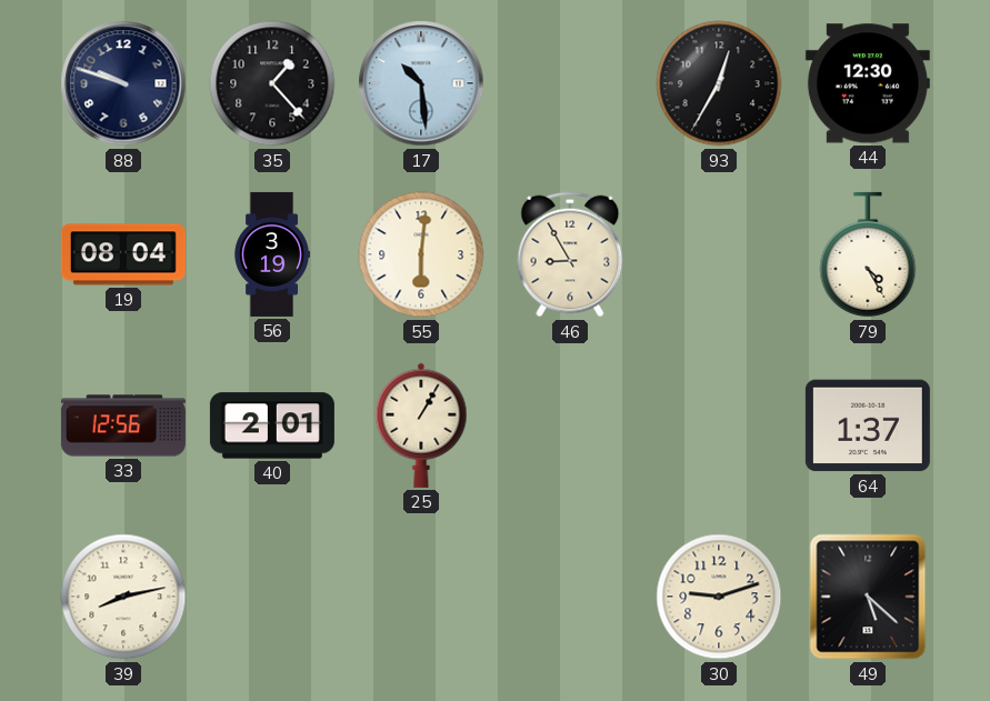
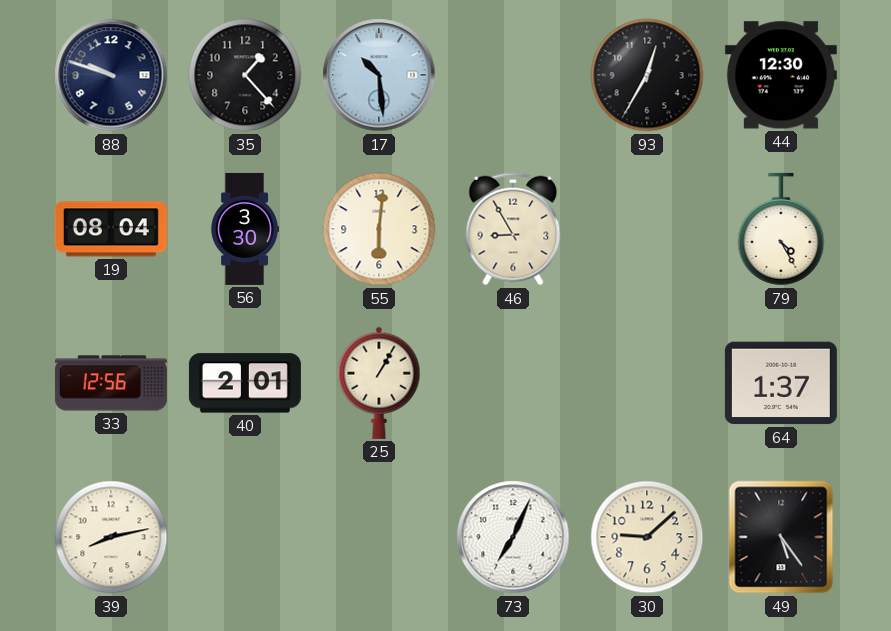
56: 3:19 -> 3:30 (244, 229)
73: none -> 7:04 (513, 537)
30: 9:12 -> 9:08 (647, 537)
49: 5:22 -> 5:24 (781, 537)
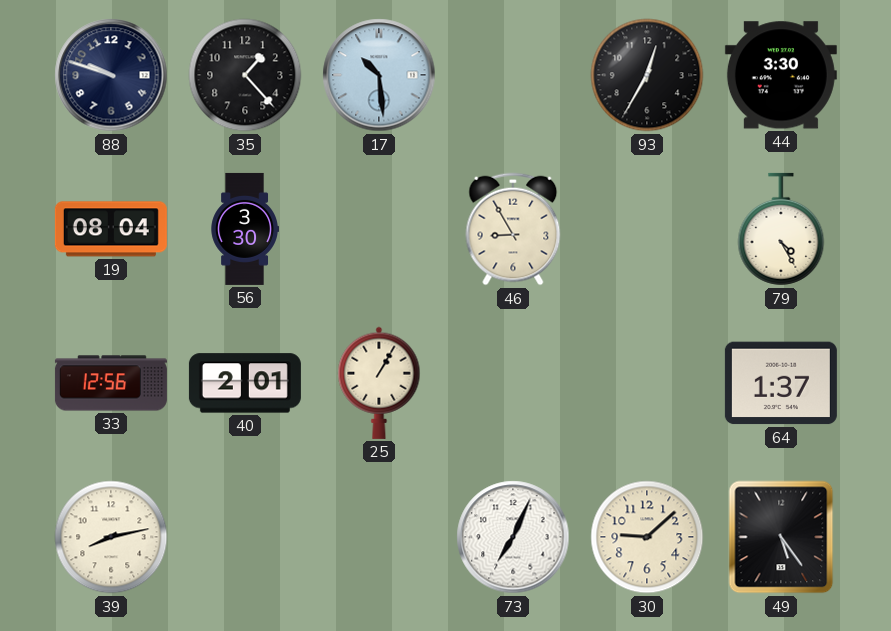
44: 12:30 -> 3:30 (781, 75)
55: 6:01 -> none (379, 229)
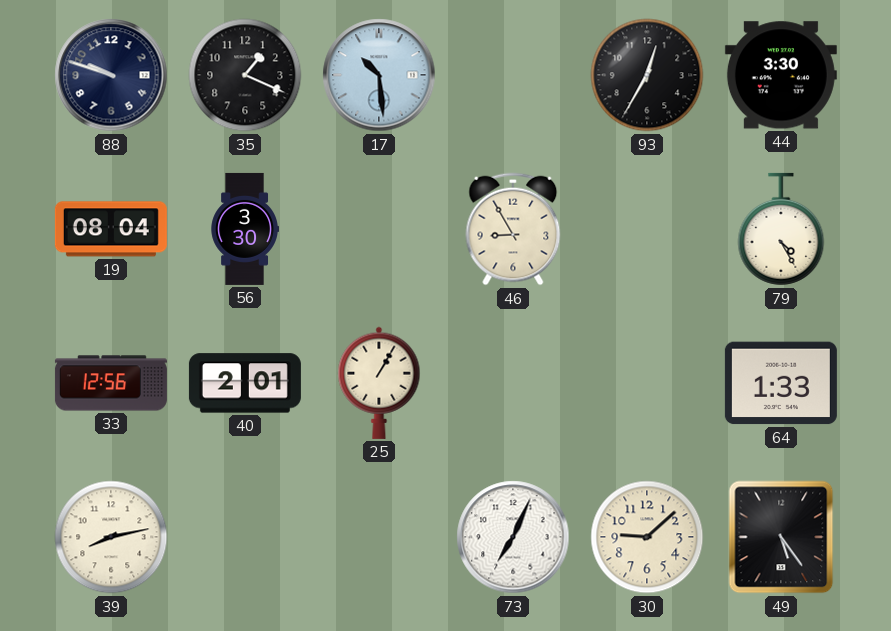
35: 1:23 -> 1:19 (245, 75)
64: 1:37 -> 1:33 (781, 383)
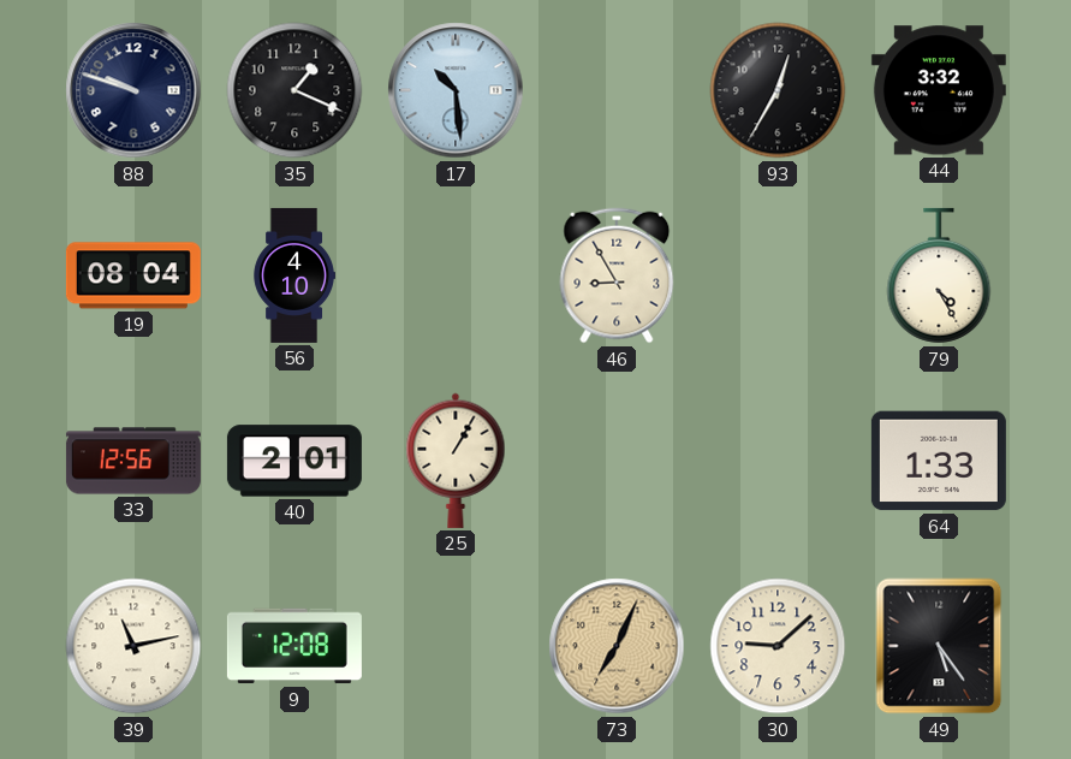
44: 3:30 -> 3:32 (939, 90)
56: 3:30 -> 4:10 (293, 275)
39: 8:13 -> 11:13 (133, 646)
9: none -> 12:08 (294, 646)
73 dial: white -> champagne (617, 646)
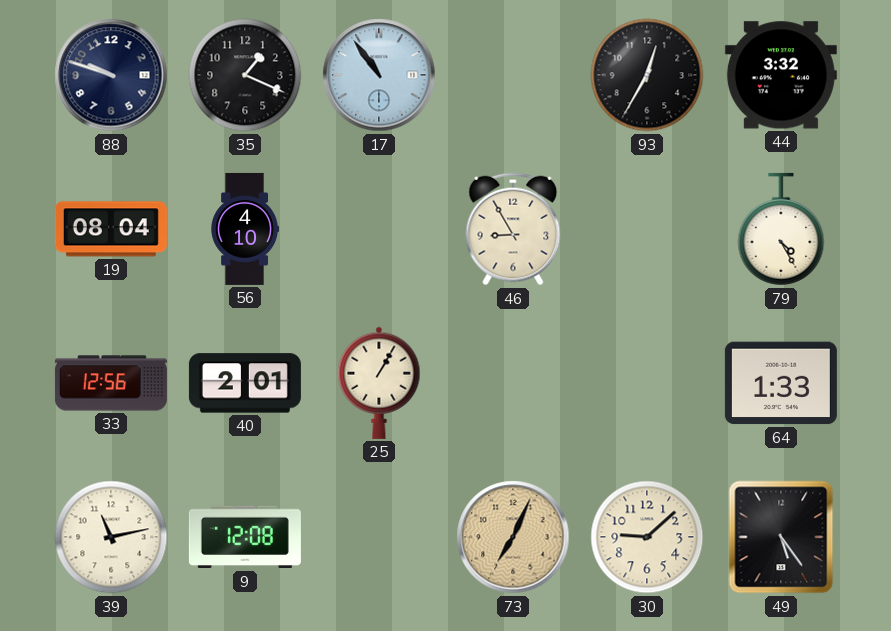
17: 10:29 -> 10:54 (379, 75)
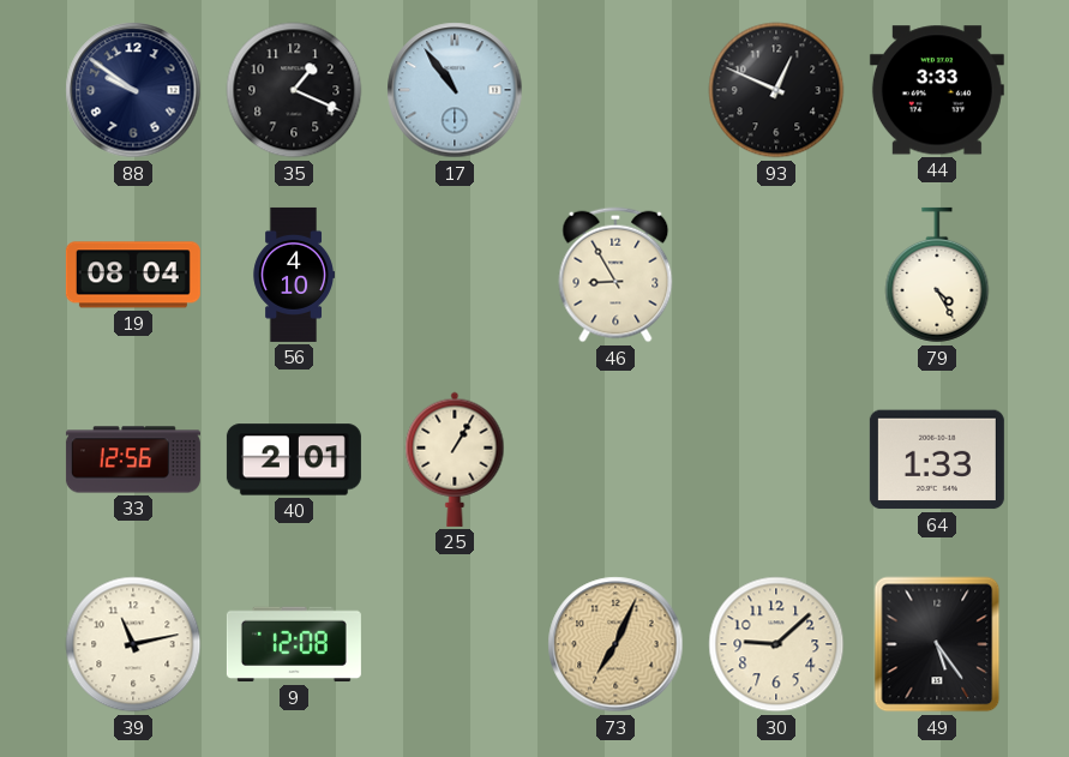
88: 9:48 -> 9:51 (133, 90)
93: 12:35 -> 12:49 (776, 90)
44: 3:32 -> 3:33 (937, 90)
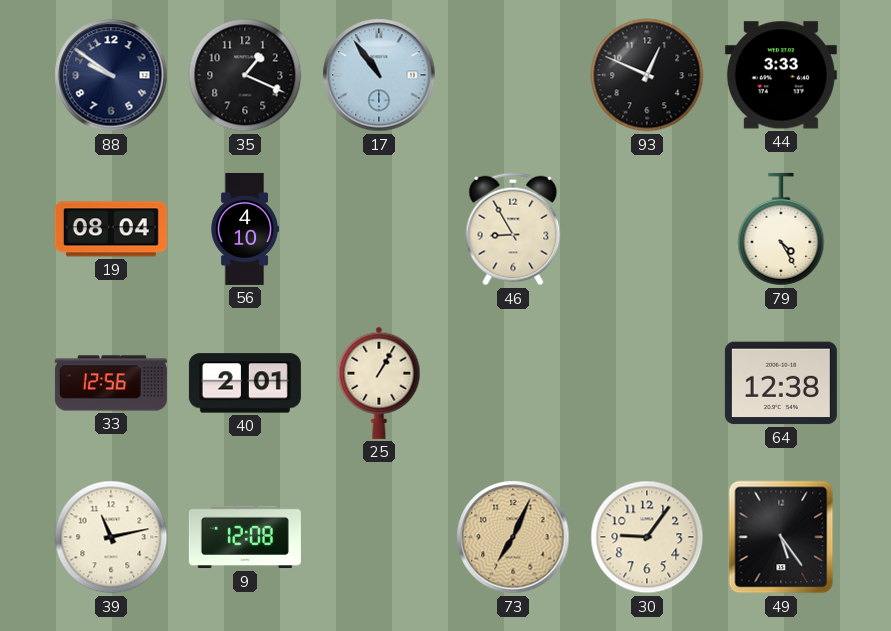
64: 1:33 -> 12:38 (781, 383)
30: 9:08 -> 9:06 (647, 537)
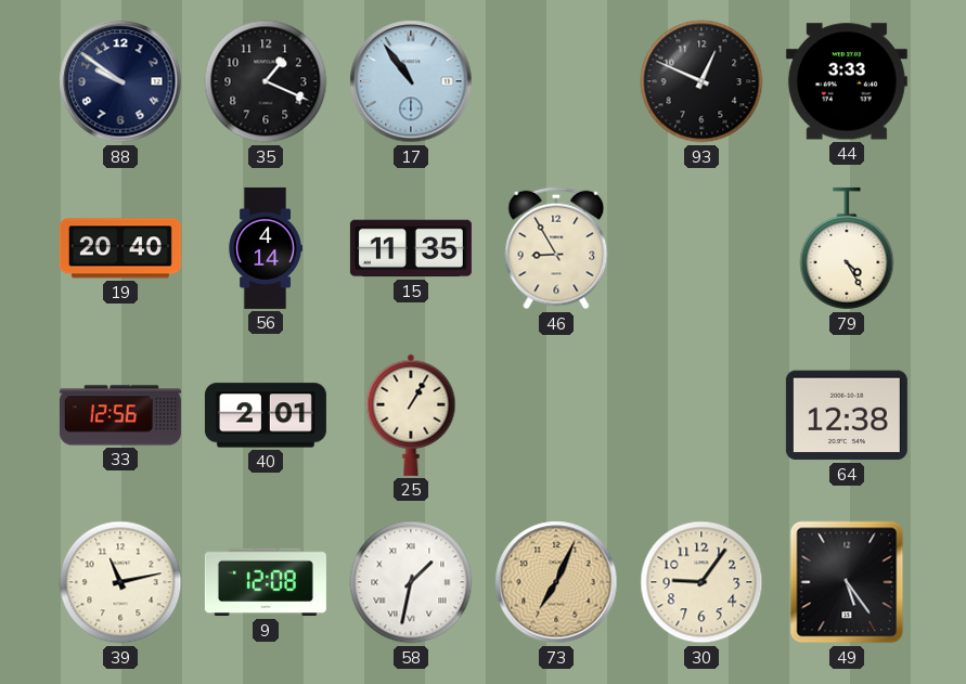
19: 08:04 -> 20:40 (120, 248)
56: 4:10 -> 4:14 (265, 248)
15: none -> 11:35 (411, 248)
58: none -> 1:32 (411, 582)
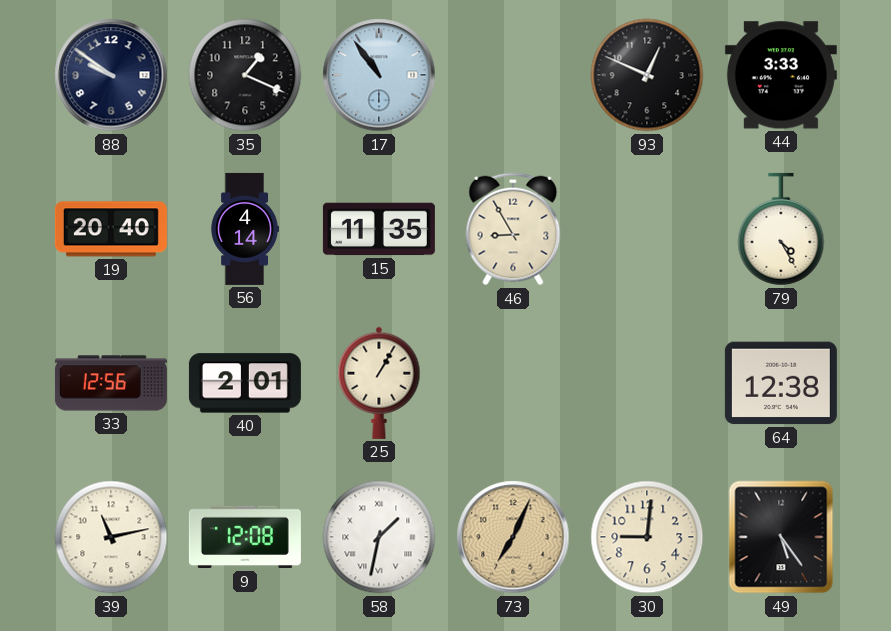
30: 9:06 -> 9:01 (647, 537)
